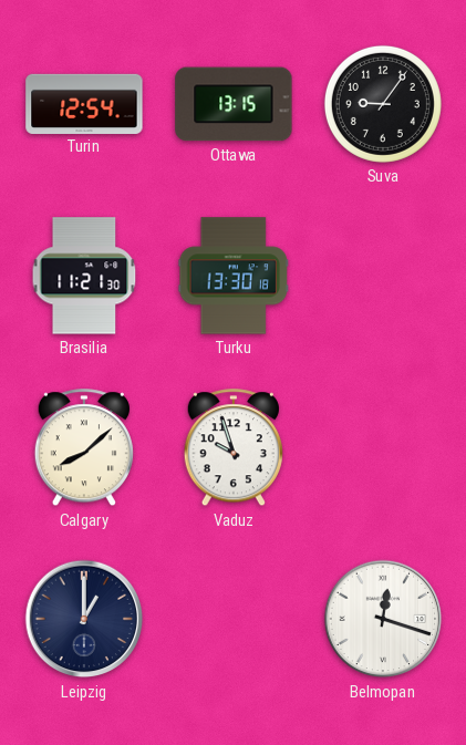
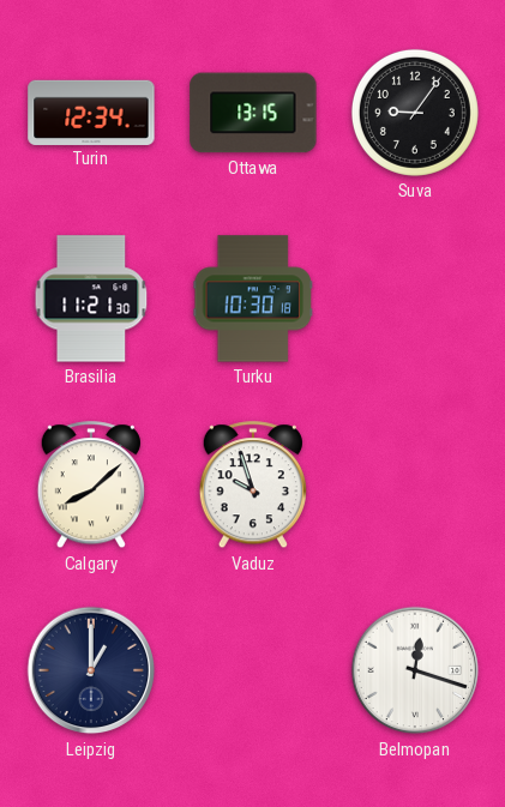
Turin: 12:54 -> 12:34 (91, 112)
Turku: 13:30 -> 10:30 (252, 299)
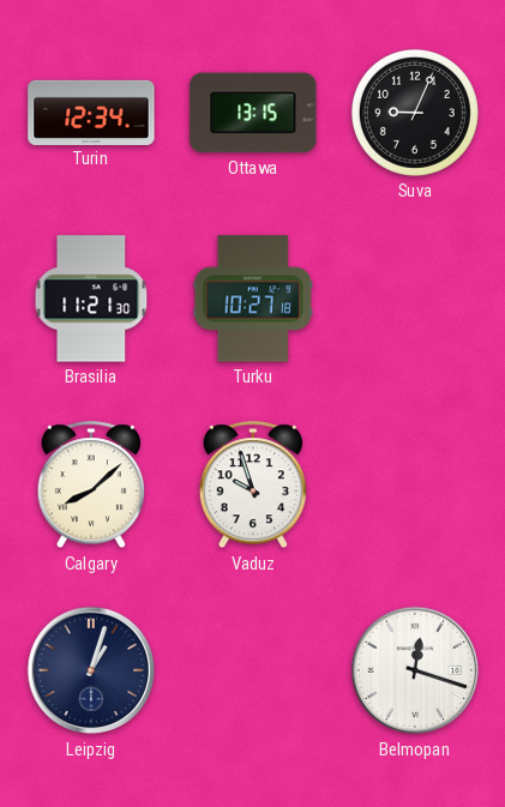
Suva: 9:06 -> 9:04 (415, 113)
Turku: 10:30 -> 10:27 (252, 299)
Leipzig: 1:00 -> 1:03 (91, 670)
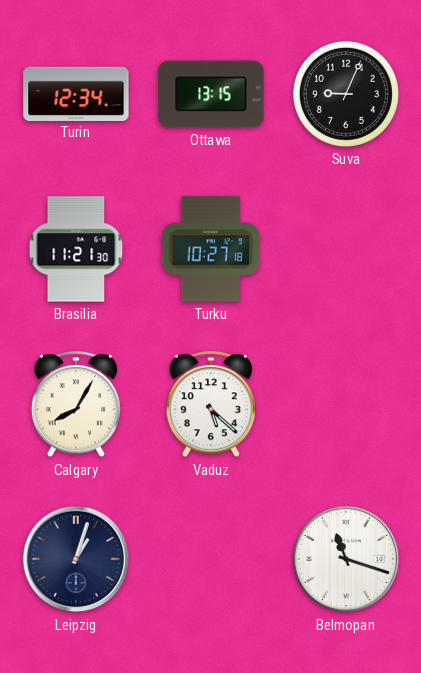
Calgary: 8:08 -> 8:05 (76, 405)
Vaduz: 9:57 -> 5:22 (211, 405)
Belmopan: 12:18 -> 11:18 (346, 559)
